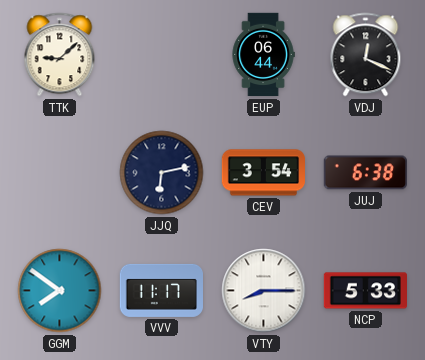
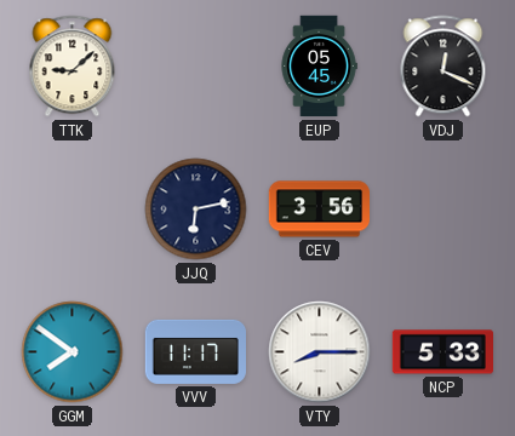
EUP: 06:44 -> 05:45 (319, 67)
CEV: 3:54 -> 3:56 (319, 210)
JUJ: 6:38 -> none (365, 173)
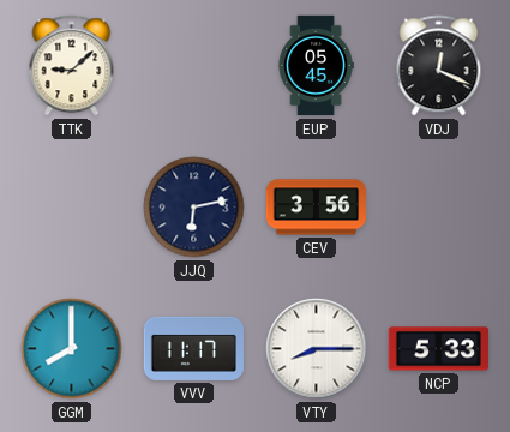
GGM: 7:51 -> 8:00 (72, 349)
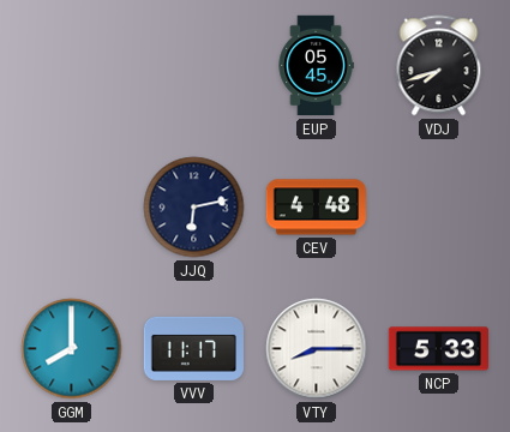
TTK: 9:08 -> none (72, 66)
VDJ: 12:19 -> 7:42 (439, 66)
CEV: 3:56 -> 4:48 (316, 208)
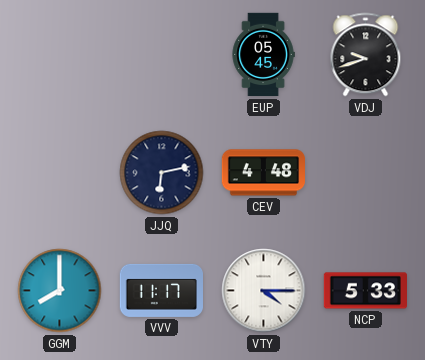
VDJ: 7:42 -> 9:42 (366, 55)
VTY: 8:15 -> 4:15 (264, 291)
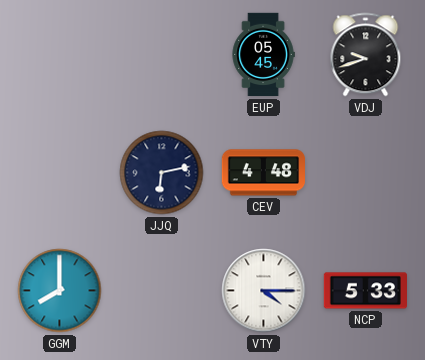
VVV: 11:17 -> none (161, 290)
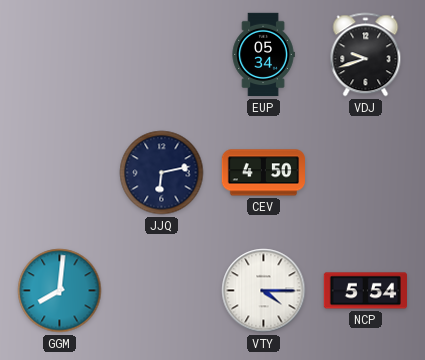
EUP: 05:45 -> 05:34 (263, 55)
CEV: 4:48 -> 4:50 (263, 173)
GGM: 8:00 -> 8:01 (60, 291)
NCP: 5:33 -> 5:54 (365, 291)
